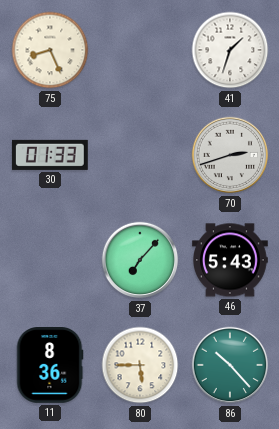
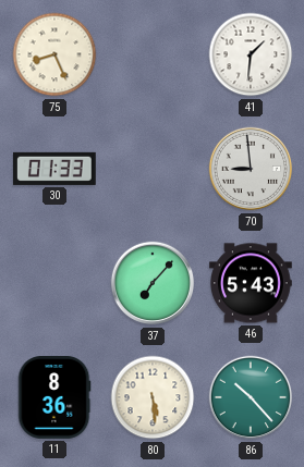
41: 1:33 -> 1:31 (251, 54)
70: 2:42 -> 8:59 (251, 169)
80: 5:45 -> 5:29 (153, 397)
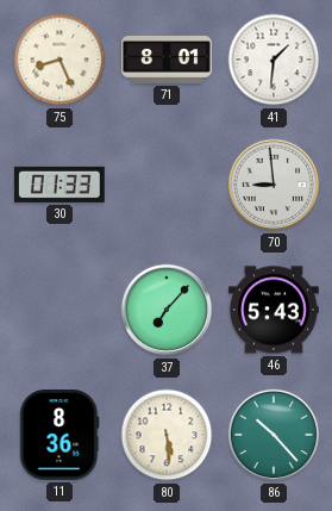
71: none -> 8:01 (167, 60)
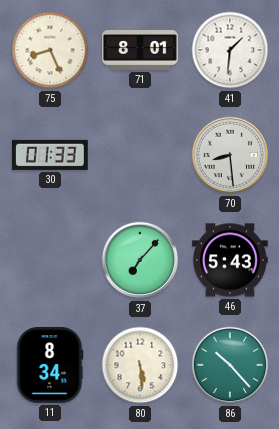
70: 8:59 -> 8:29 (230, 155)
11: 8:36 -> 8:34 (50, 366)
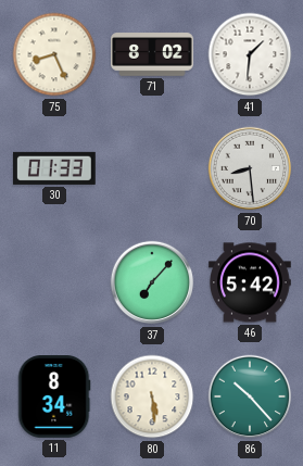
71: 8:01 -> 8:02 (152, 54)
46: 5:43 -> 5:42 (251, 282)
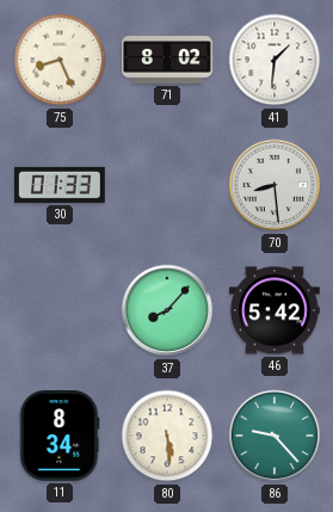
37: 7:07 -> 8:07 (167, 310)
86: 10:23 -> 9:23 (275, 436)
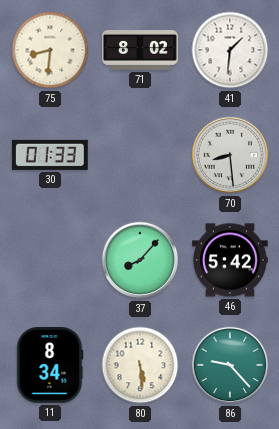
75: 8:26 -> 8:31 (50, 50)
